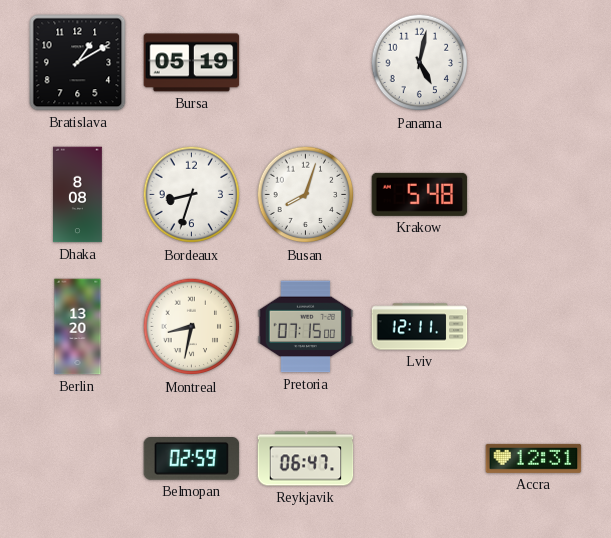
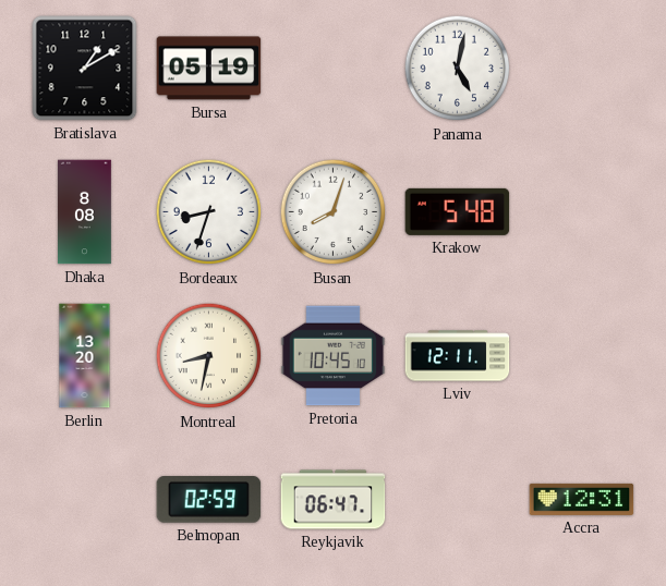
Pretoria: 07:15 -> 10:45 (334, 356)
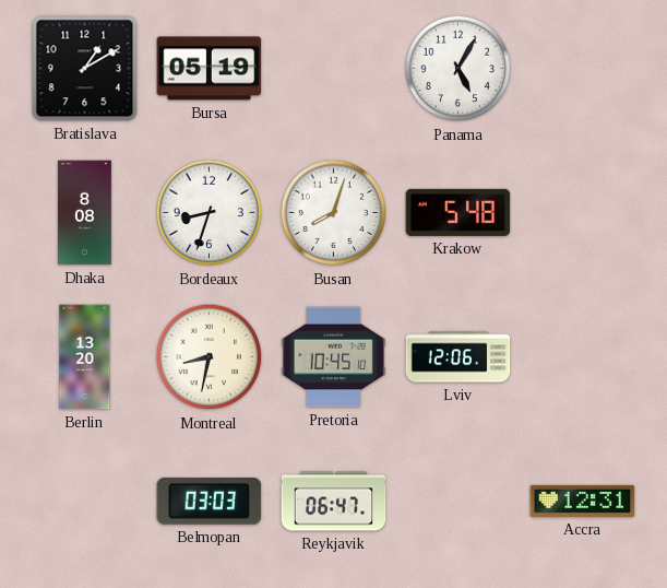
Panama: 5:02 -> 5:05 (458, 69)
Lviv: 12:11 -> 12:06 (458, 357)
Belmopan: 02:59 -> 03:03 (210, 502)
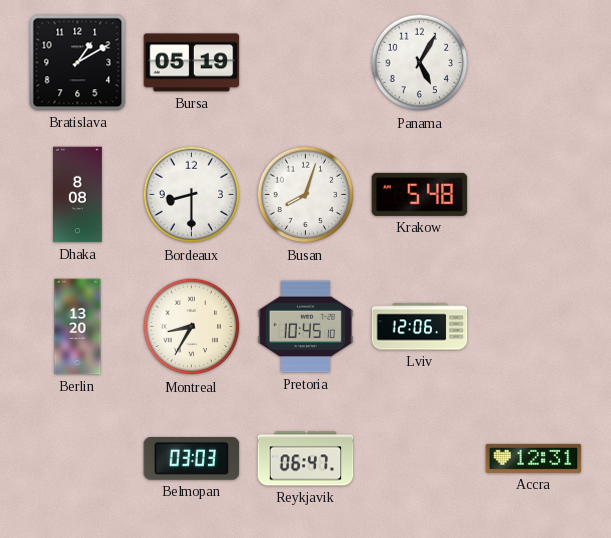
Bordeaux: 8:33 -> 8:30 (192, 195)
Montreal: 8:32 -> 8:35 (192, 327)
